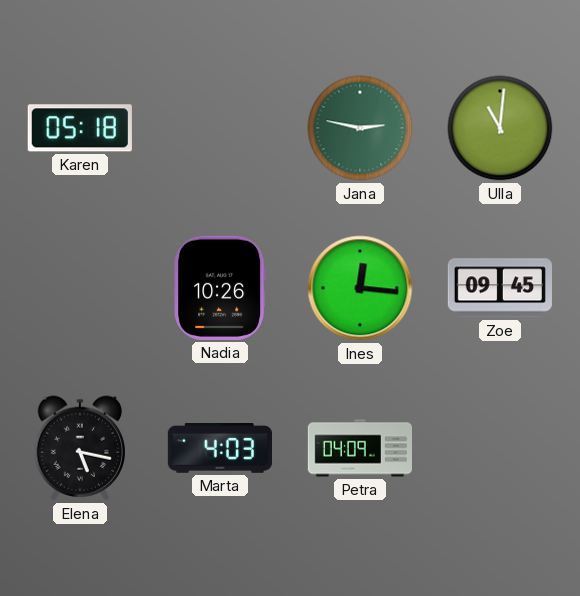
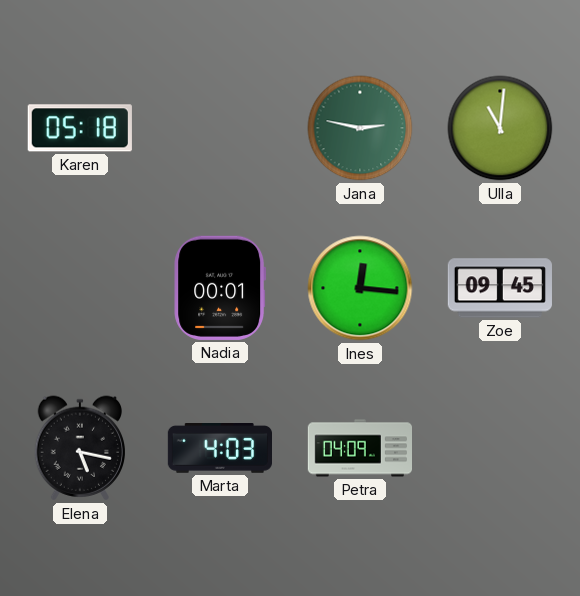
Nadia: 10:26 -> 00:01 (220, 288)
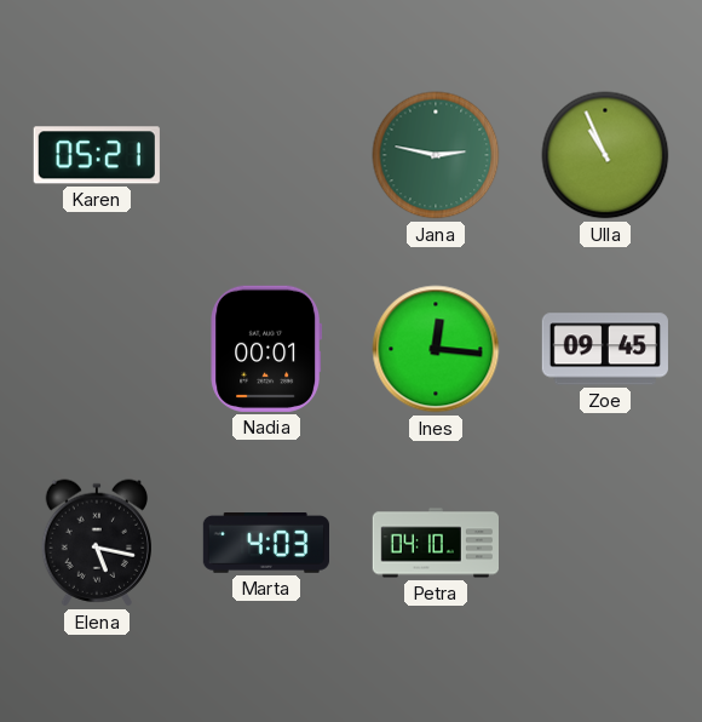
Karen: 05:18 -> 05:21 (97, 155)
Ulla: 11:01 -> 10:56 (605, 155)
Petra: 04:09 -> 04:10 (435, 543)
